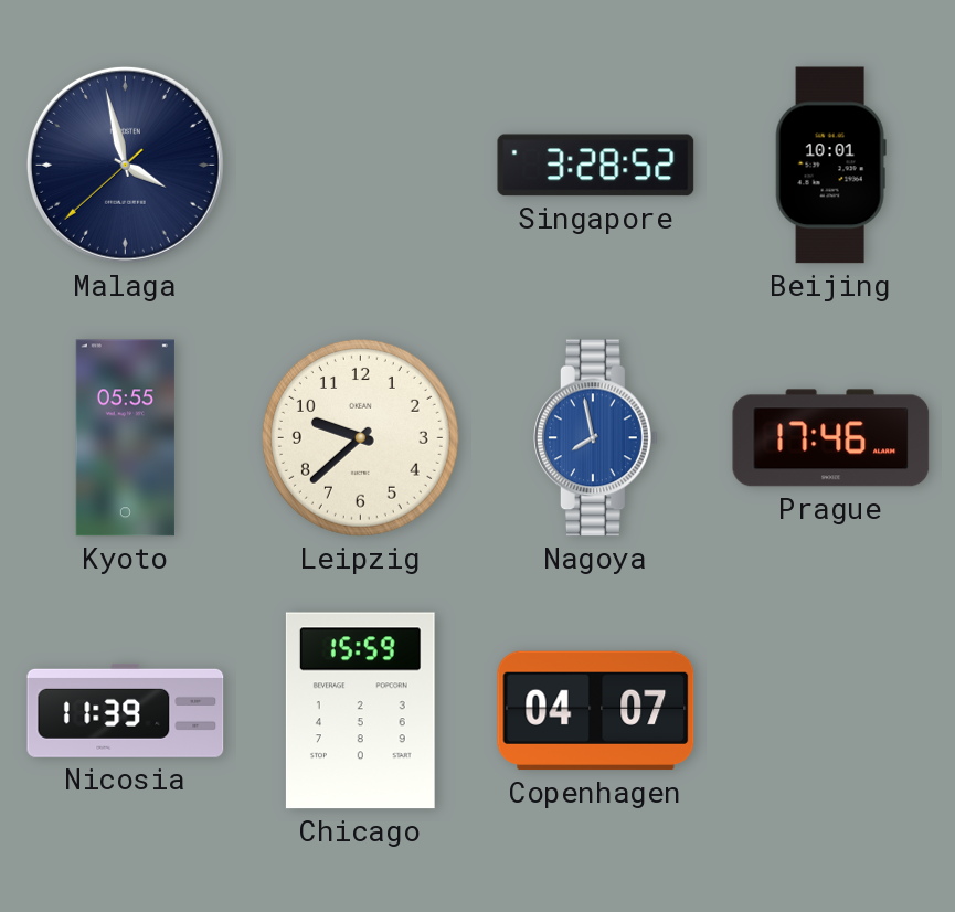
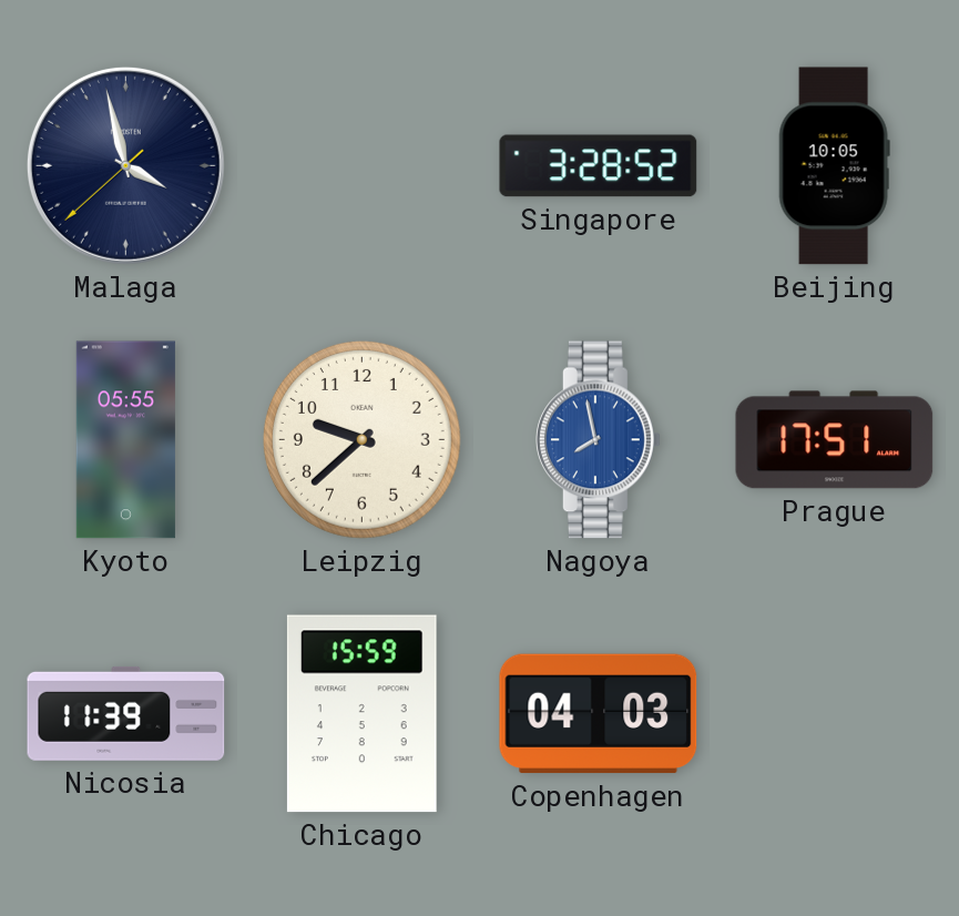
Beijing: 10:01 -> 10:05 (834, 166)
Prague: 17:46 -> 17:51 (835, 440)
Copenhagen: 04:07 -> 04:03 (599, 714)
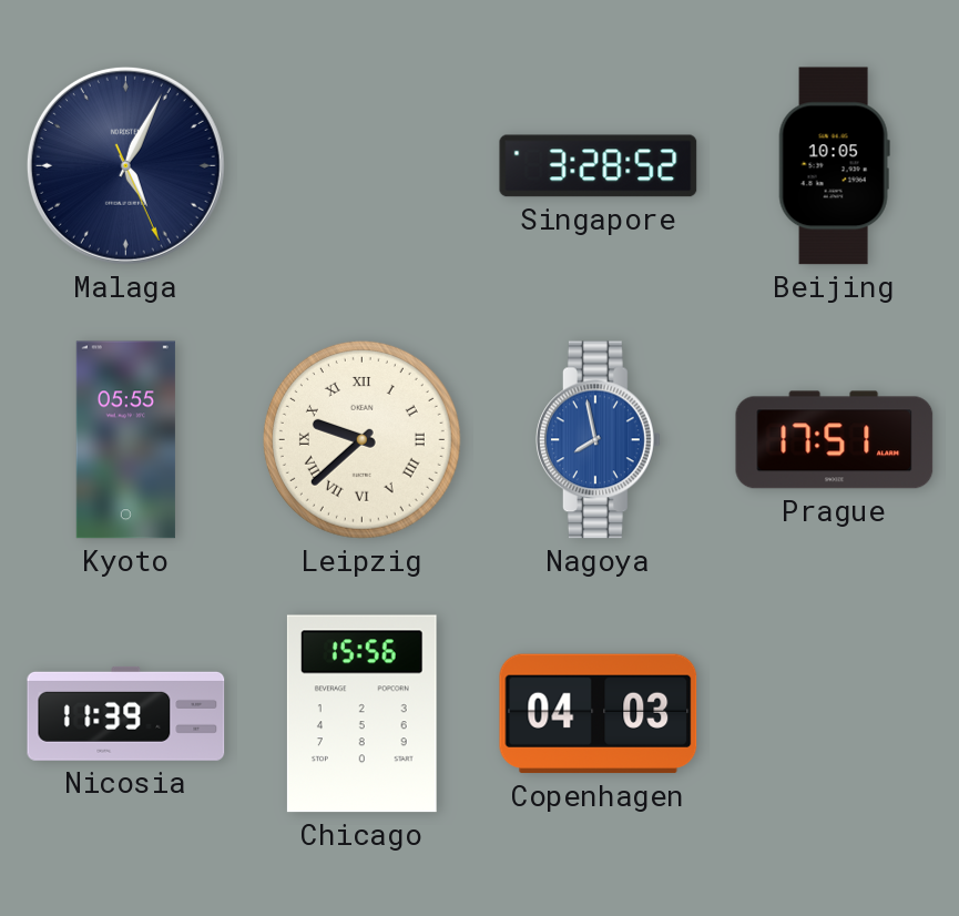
Malaga: 3:57 -> 5:04 (125, 165)
Leipzig numerals: Arabic -> Roman (361, 439)
Chicago: 15:59 -> 15:56 (361, 714)
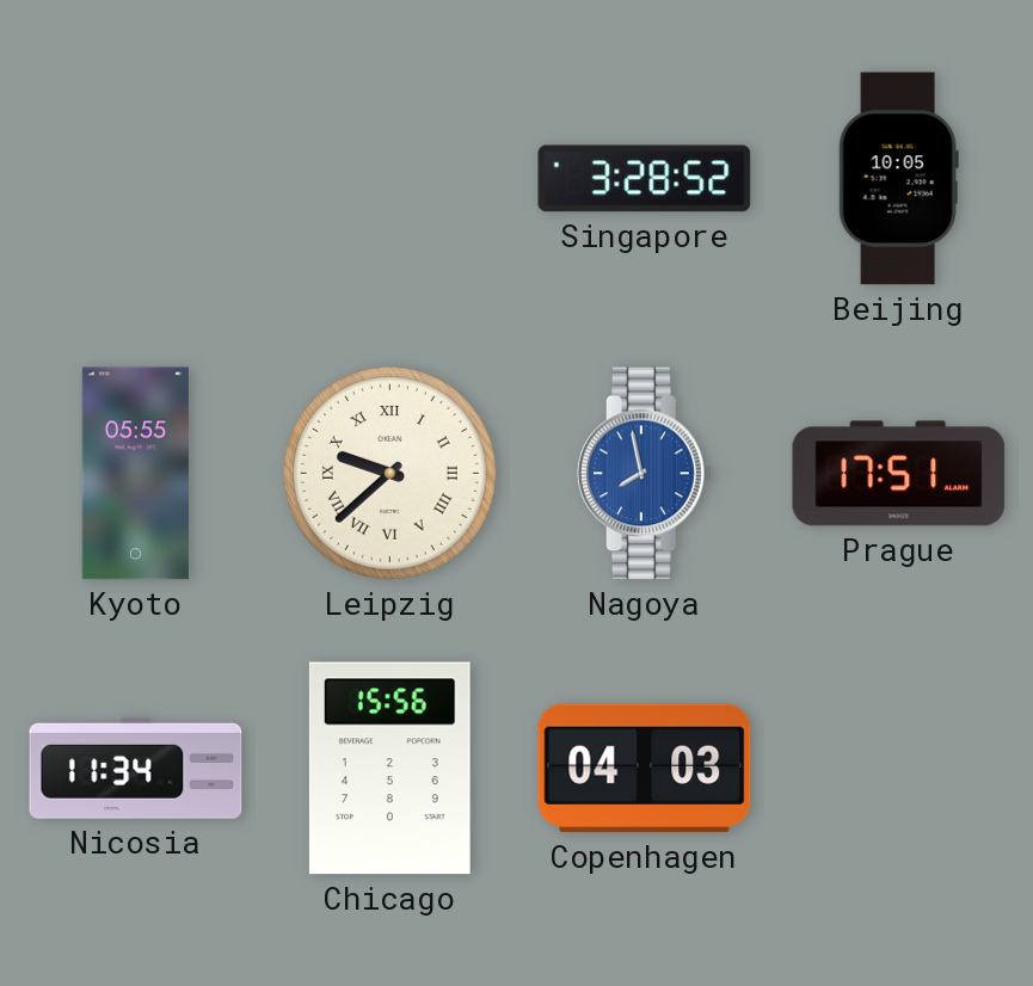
Malaga: 5:04 -> none (125, 165)
Nicosia: 11:39 -> 11:34 (136, 768)
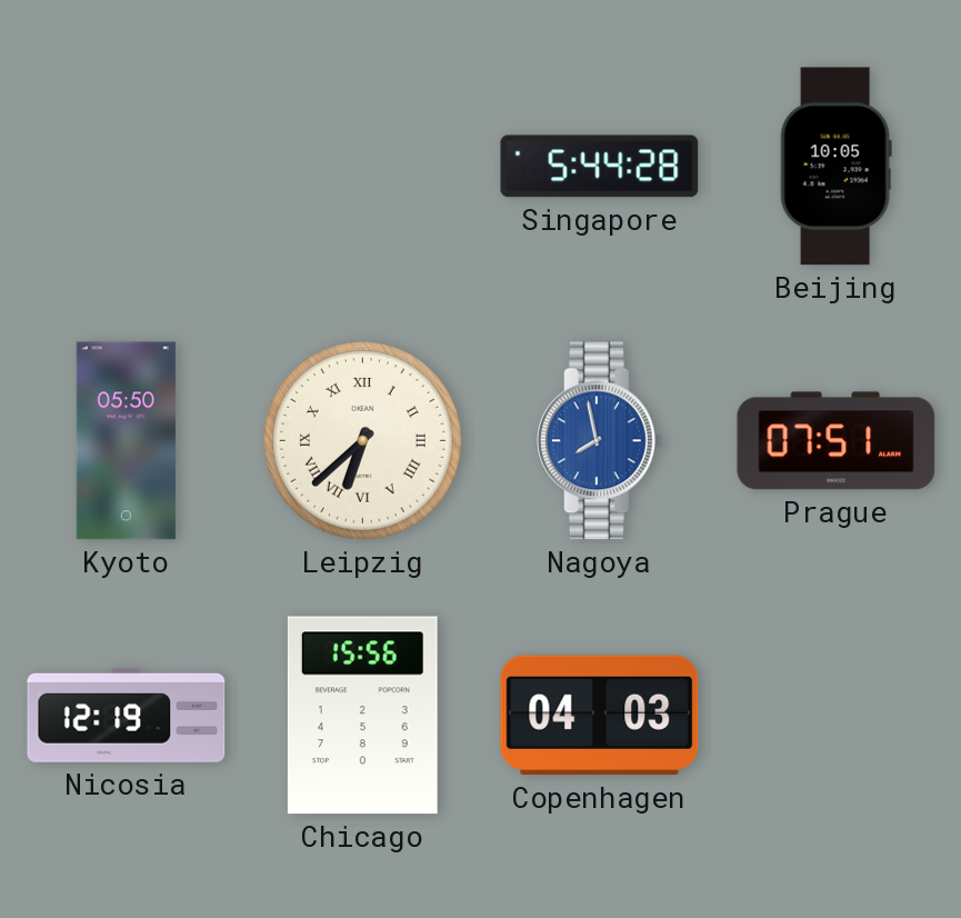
Singapore: 3:28 -> 5:44 (600, 167)
Kyoto: 05:55 -> 05:50 (126, 441)
Leipzig: 9:38 -> 6:38 (362, 440)
Prague: 17:51 -> 07:51 (837, 441)
Nicosia: 11:34 -> 12:19 (127, 715)
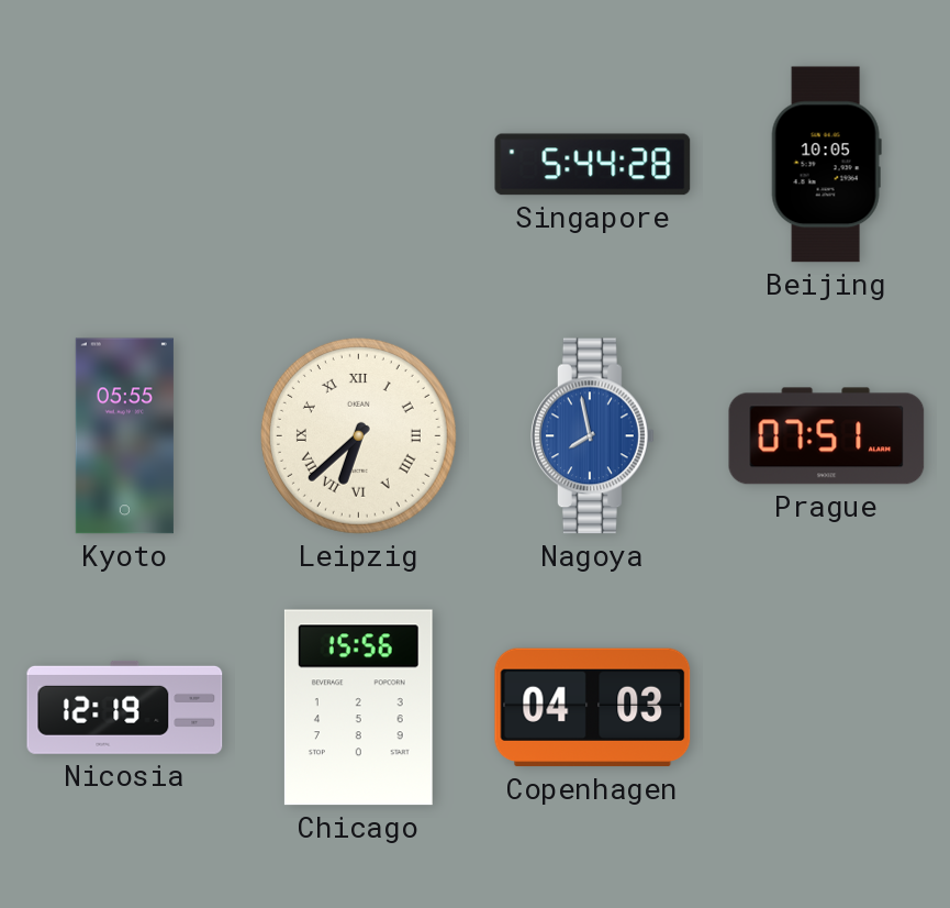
Kyoto: 05:50 -> 05:55 (124, 436)
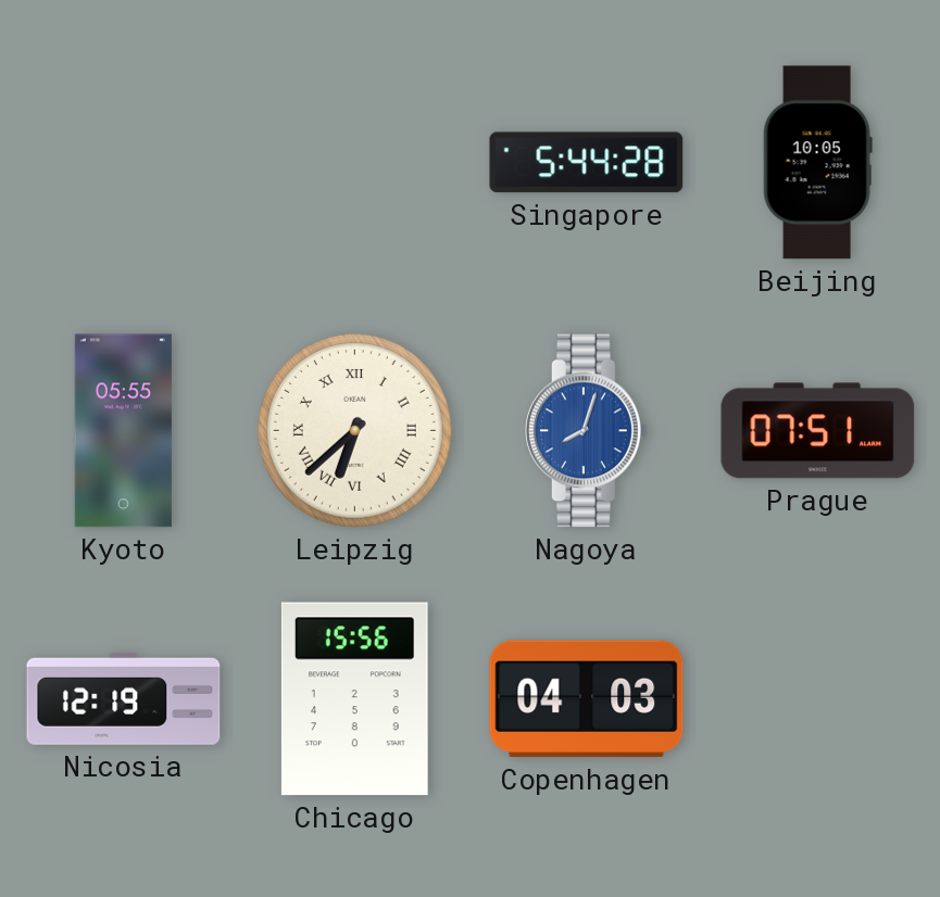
Nagoya: 7:58 -> 8:03 (587, 431)
